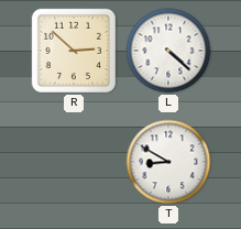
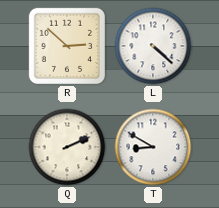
Q: none -> 2:11 (67, 147)
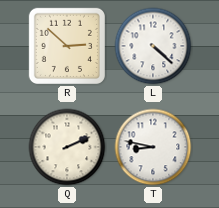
T: 8:50 -> 8:47 (153, 147)
